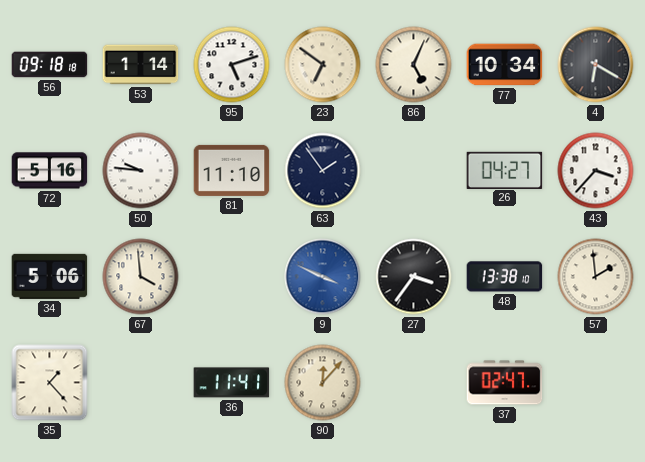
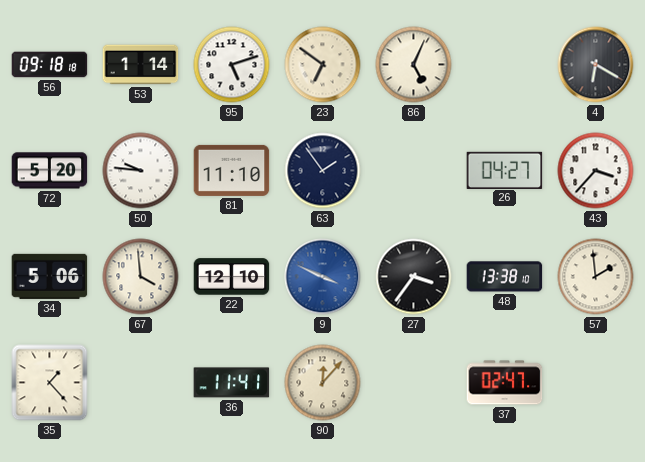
77: 10:34 -> none (505, 65)
72: 5:16 -> 5:20 (50, 171)
22: none -> 12:10 (232, 277)
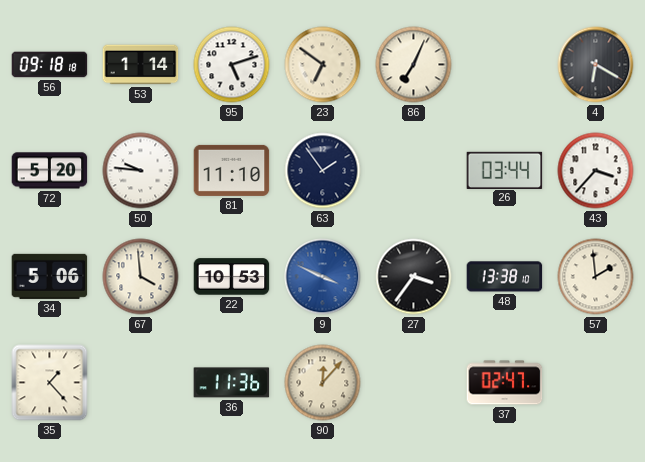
86: 5:04 -> 7:04 (414, 65)
26: 04:27 -> 03:44 (505, 170)
22: 12:10 -> 10:53 (232, 277)
36: 11:41 -> 11:36 (232, 383)
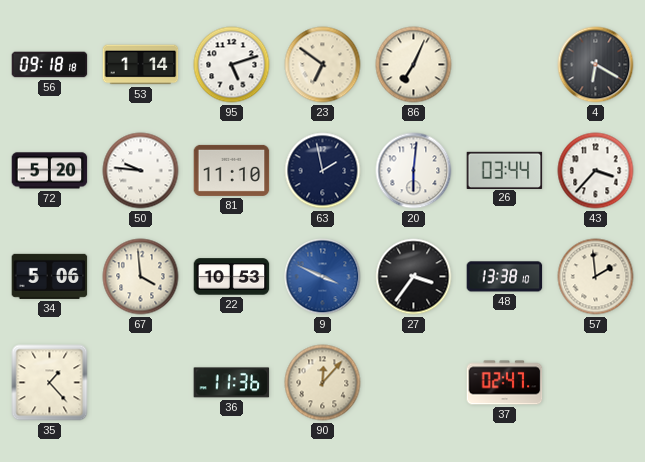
63: 1:54 -> 1:58 (323, 171)
20: none -> 6:01 (414, 171)
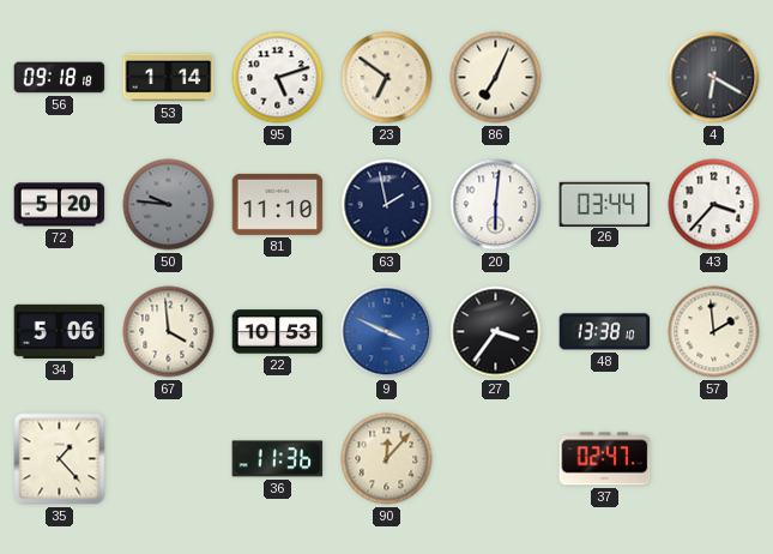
50 dial: white -> grey (169, 205)
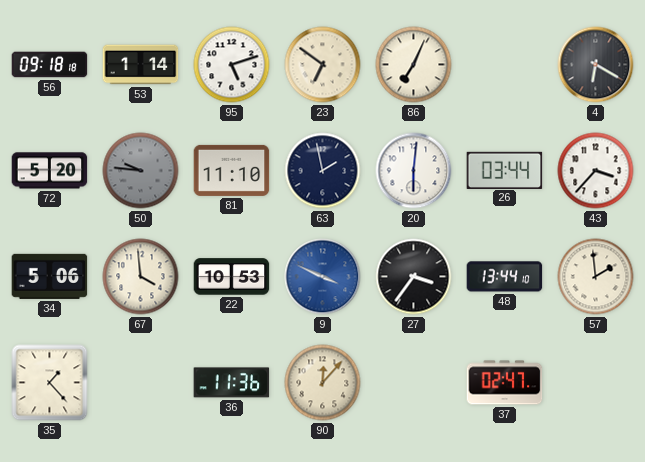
48: 13:38 -> 13:44 (505, 277)
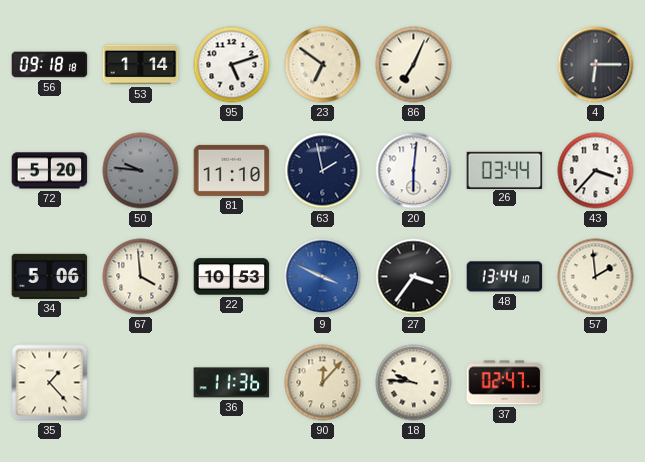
4: 6:20 -> 6:15 (596, 65)
18: none -> 9:46 (414, 383)
